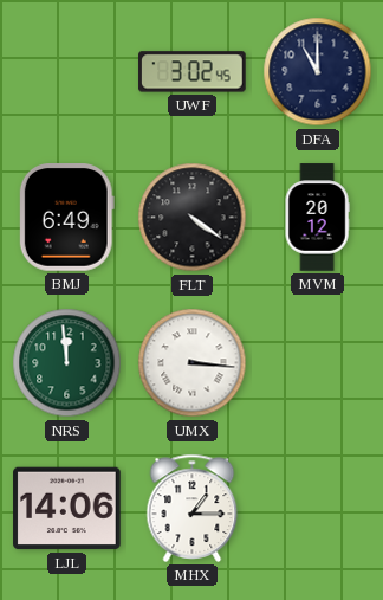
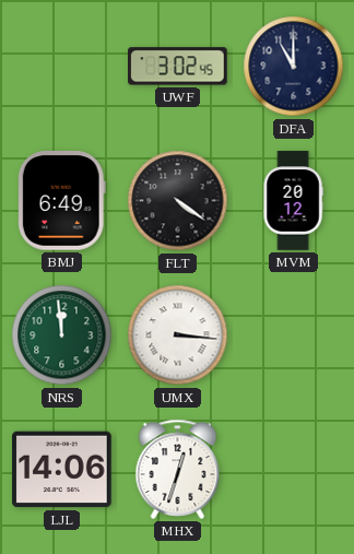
MHX: 1:15 -> 12:33 (178, 469)
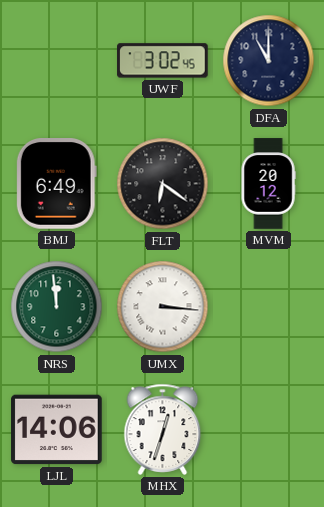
FLT: 4:21 -> 6:21 (163, 184)
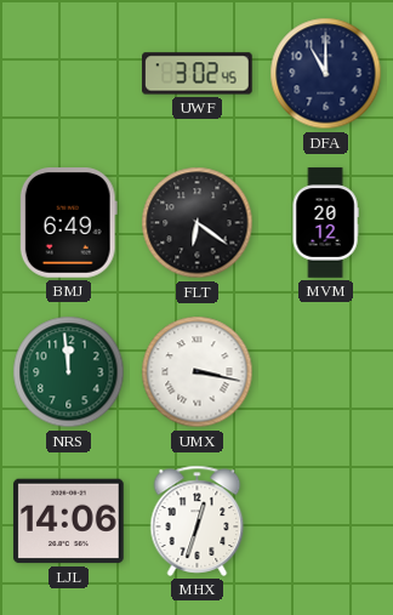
UMX: 3:16 -> 3:17 (198, 372)
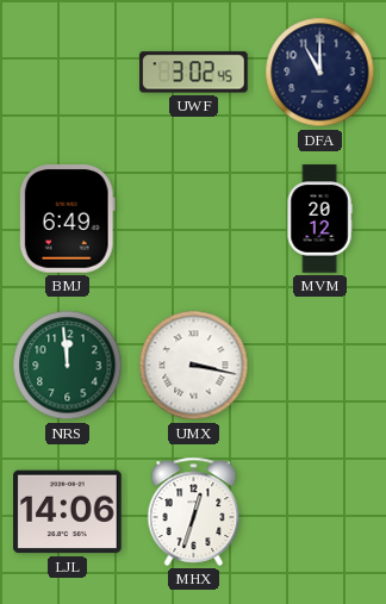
FLT: 6:21 -> none (198, 223)
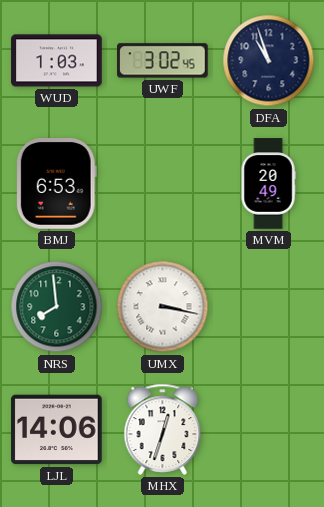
WUD: none -> 1:03 (57, 61)
DFA: 11:00 -> 10:57 (269, 61)
BMJ: 6:49 -> 6:53 (56, 184)
MVM: 20:12 -> 20:49 (268, 184)
NRS: 11:59 -> 7:59 (57, 307)
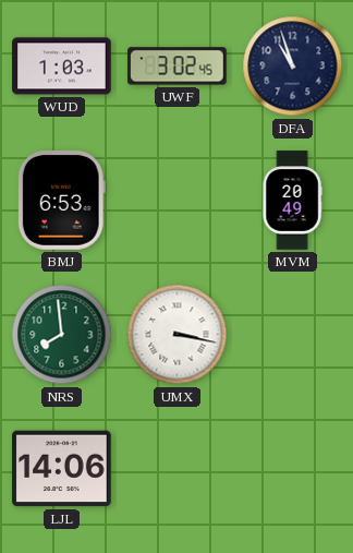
MHX: 12:33 -> none (163, 429)
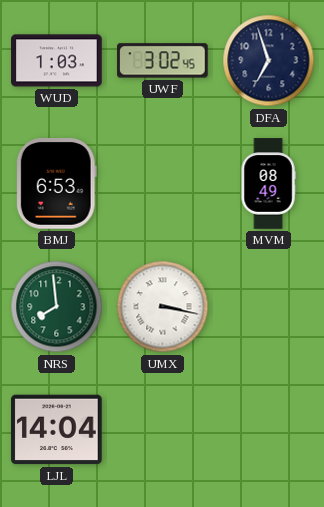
DFA: 10:57 -> 6:57 (269, 61)
MVM: 20:49 -> 08:49 (268, 184)
LJL: 14:06 -> 14:04 (57, 430)
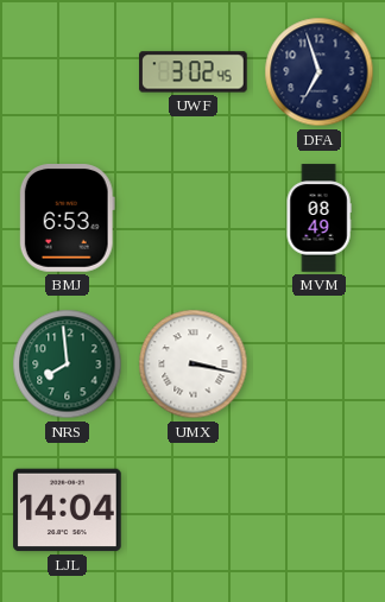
WUD: 1:03 -> none (57, 61)
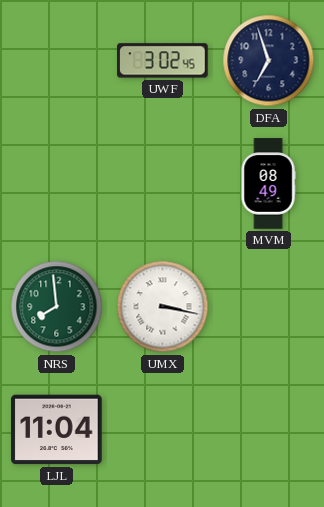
BMJ: 6:53 -> none (67, 218)
LJL: 14:04 -> 11:04 (57, 430)
